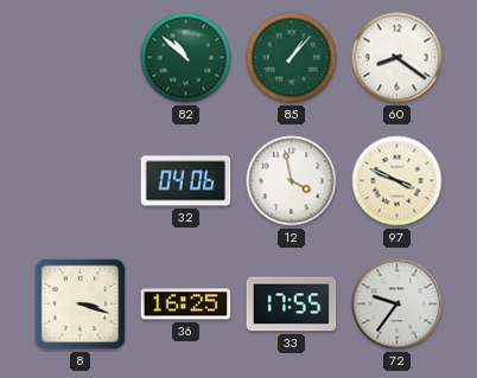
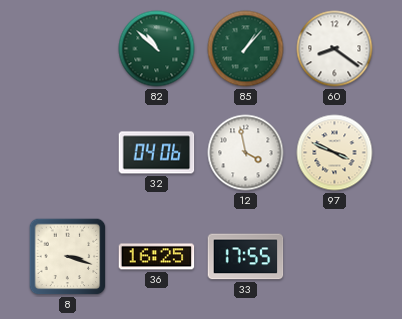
72: 9:36 -> none (397, 305)
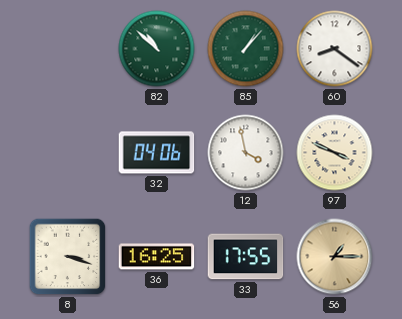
56: none -> 1:15 (335, 257)
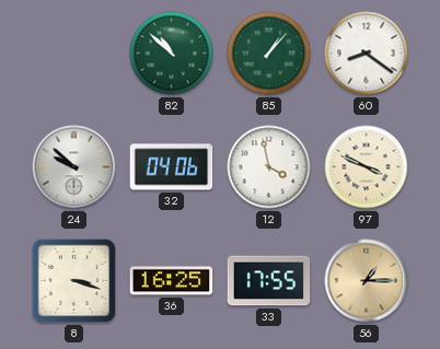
24: none -> 9:52 (74, 167)
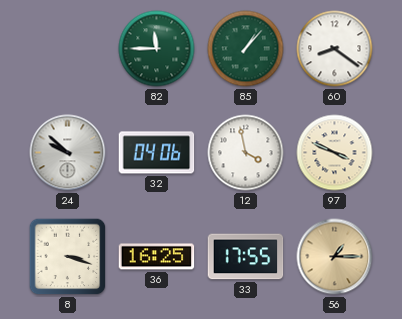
82: 10:52 -> 11:45 (157, 49)
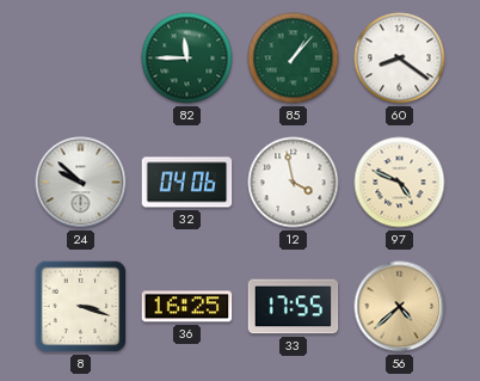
97: 3:49 -> 4:49 (400, 183)
56: 1:15 -> 4:38 (400, 307)
